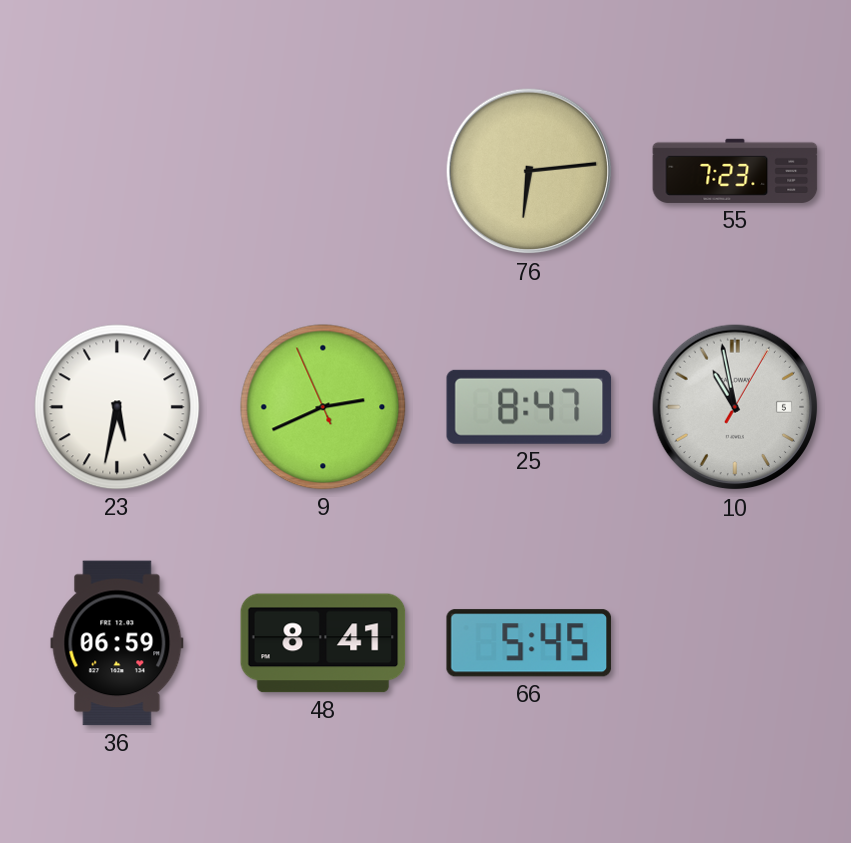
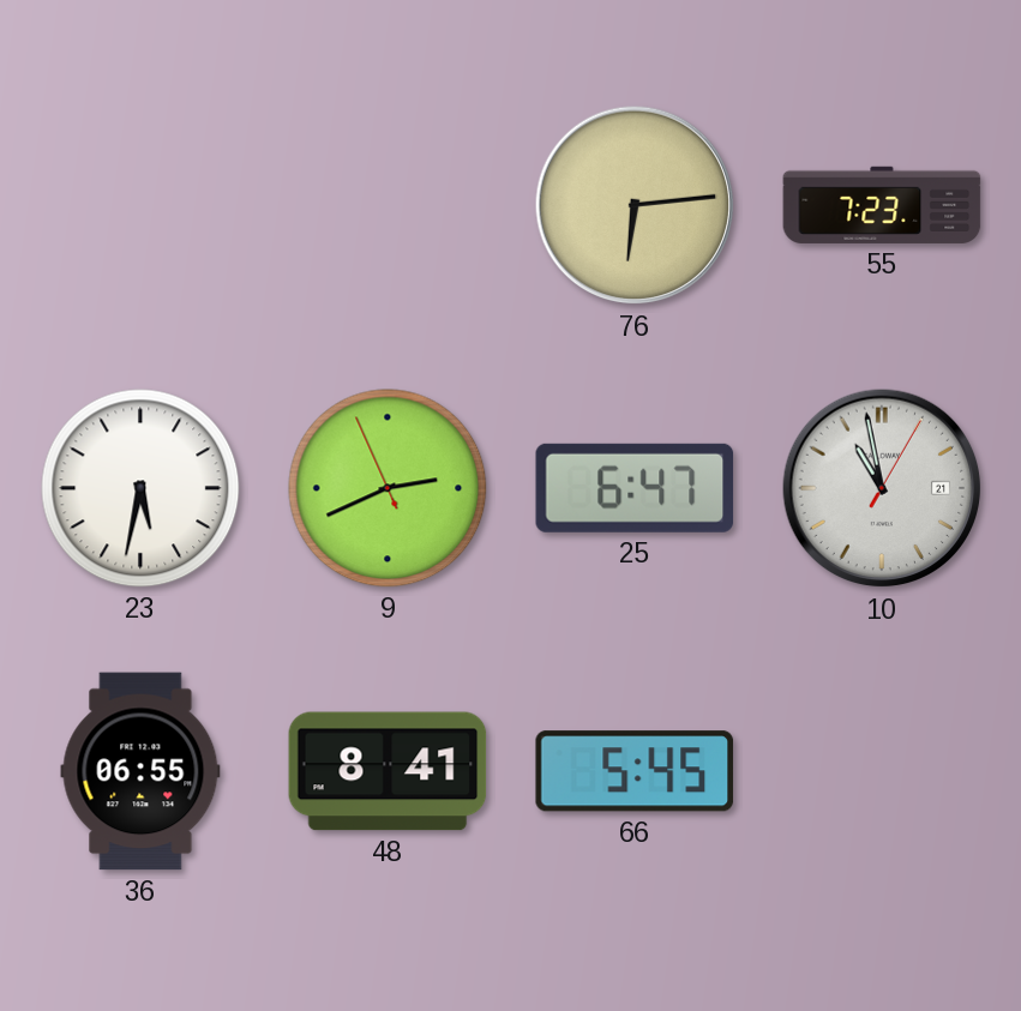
25: 8:47 -> 6:47 (635, 488)
10 date: 5 -> 21 (882, 488)
36: 06:59 -> 06:55 (140, 771)
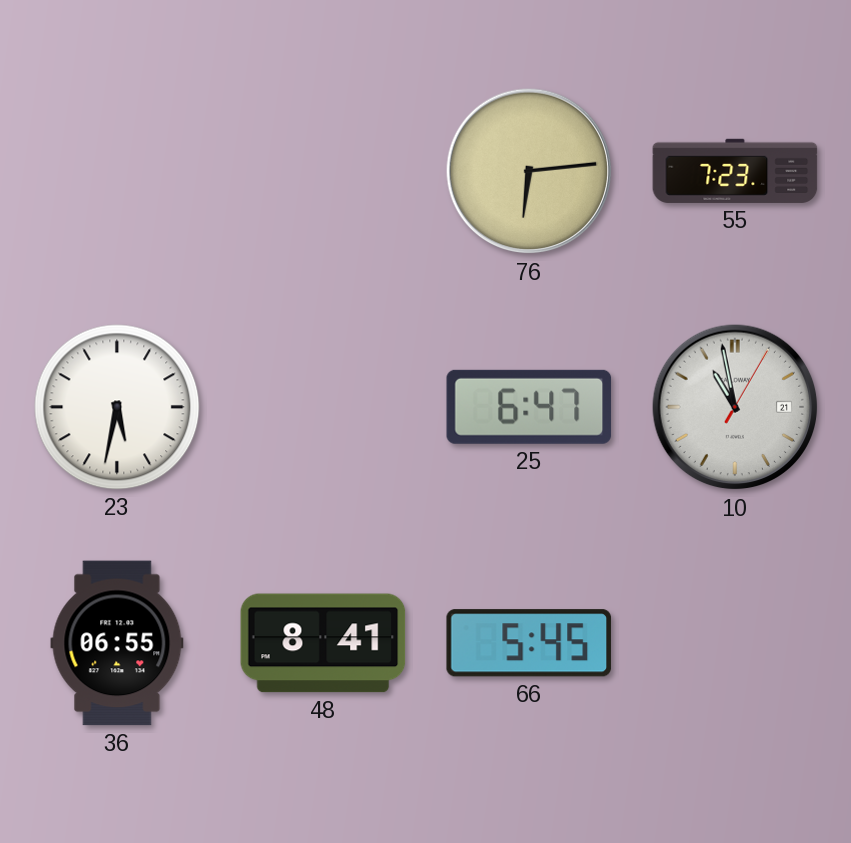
9: 2:40 -> none (388, 488)
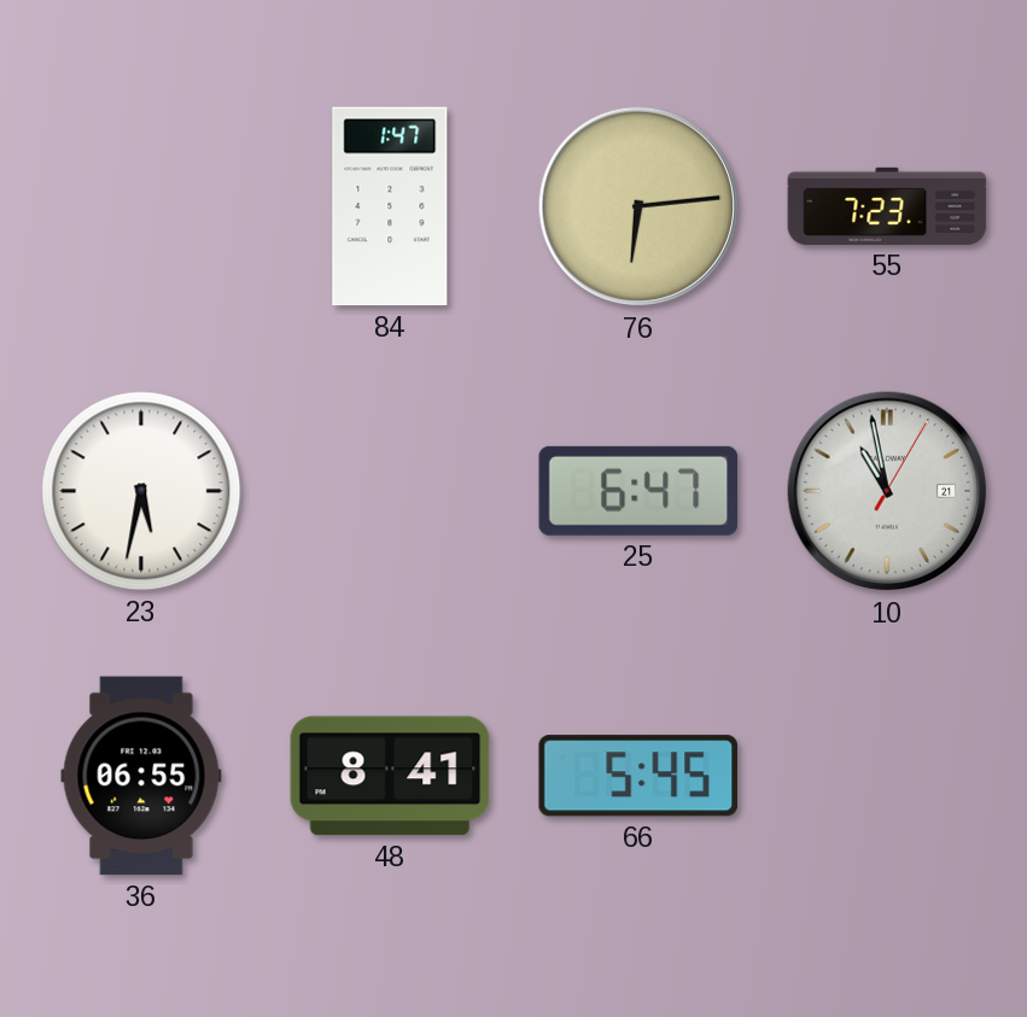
84: none -> 1:47 (390, 206)
